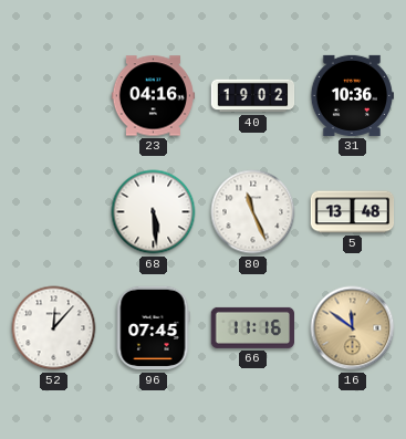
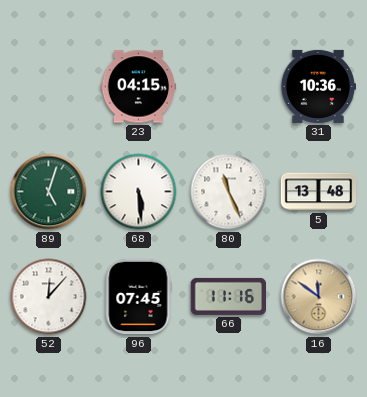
23: 04:16 -> 04:15 (139, 87)
40: 19:02 -> none (253, 96)
89: none -> 5:03 (49, 192)
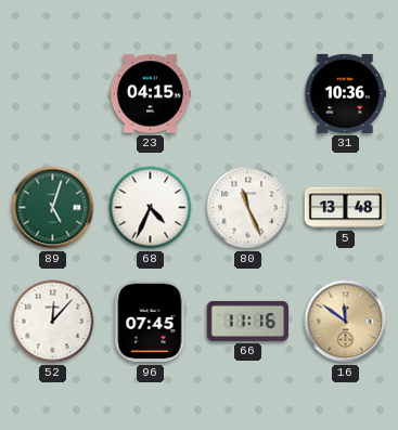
68: 5:29 -> 4:34 (151, 208)
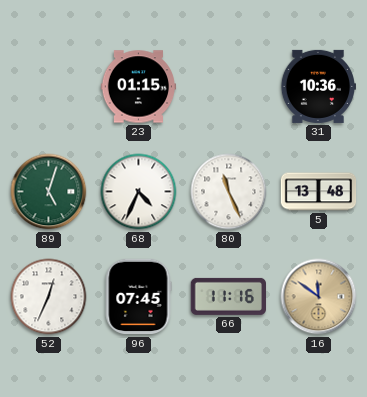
23: 04:15 -> 01:15 (139, 87)
52: 12:07 -> 12:34 (49, 297)
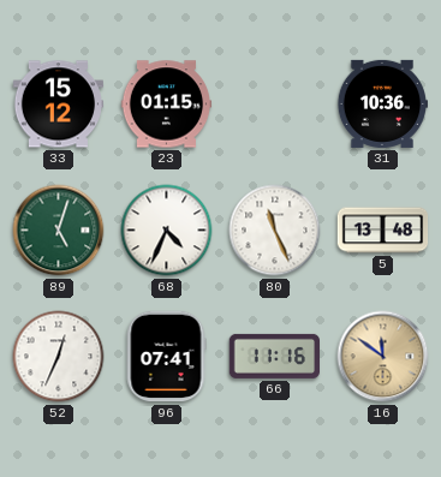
33: none -> 15:12 (58, 105)
96: 07:45 -> 07:41 (166, 357)
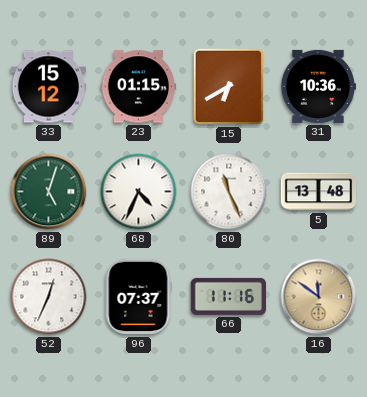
15: none -> 6:40 (229, 87)
96: 07:41 -> 07:37 (138, 297)
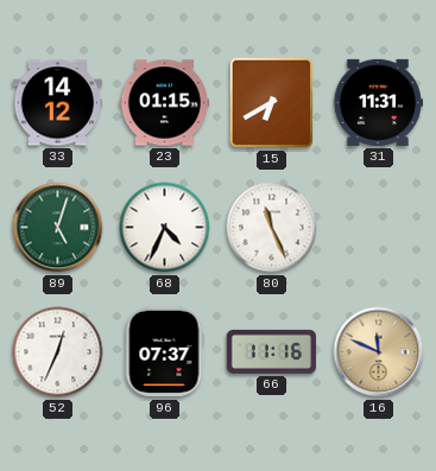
33: 15:12 -> 14:12 (57, 103)
31: 10:36 -> 11:31 (377, 102)
5: 13:48 -> none (319, 192)
16: 11:51 -> 11:49 (379, 352)
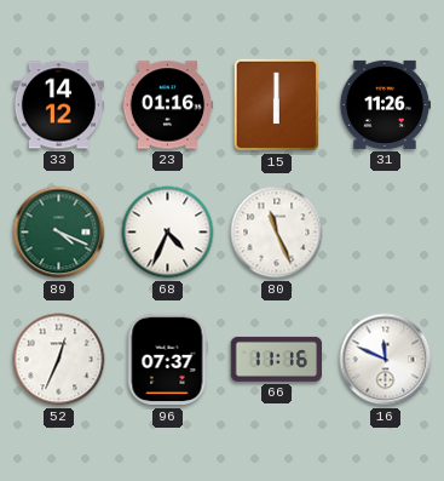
23: 01:15 -> 01:16 (168, 105)
15: 6:40 -> 6:00 (277, 105)
31: 11:31 -> 11:26 (384, 104)
89: 5:03 -> 4:19 (59, 233)
16 dial: champagne -> white (386, 360)
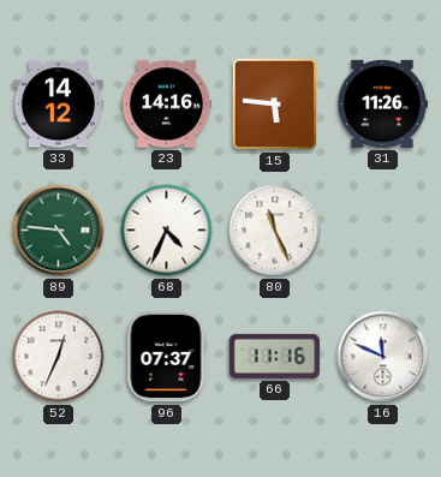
23: 01:16 -> 14:16 (167, 105)
15: 6:00 -> 5:46 (275, 105)
89: 4:19 -> 4:46 (59, 231)
